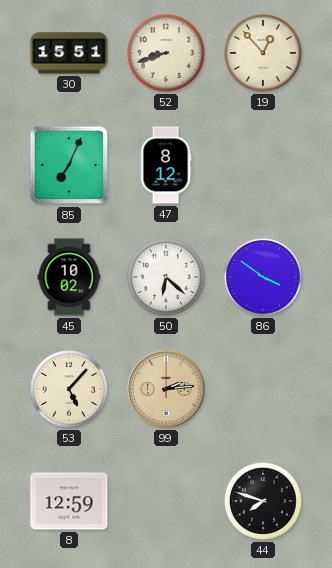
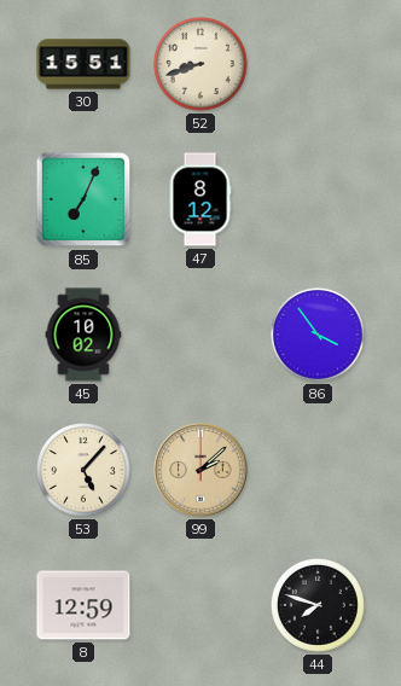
19: 12:53 -> none (264, 54)
50: 6:22 -> none (167, 278)
86: 3:51 -> 3:54 (319, 336)
99: 2:14 -> 2:08 (200, 470)
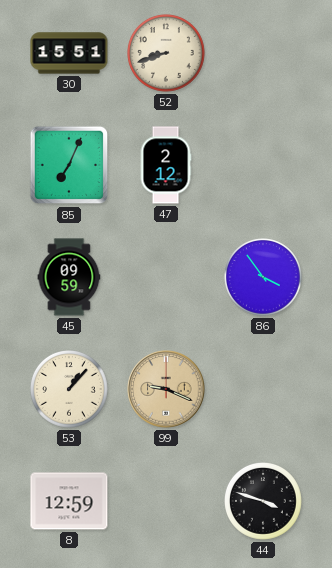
47: 8:12 -> 2:12 (166, 165)
45: 10:02 -> 09:59 (69, 277)
53: 5:07 -> 1:07 (70, 390)
99: 2:08 -> 9:19 (166, 389)
44: 7:48 -> 3:48 (264, 502)
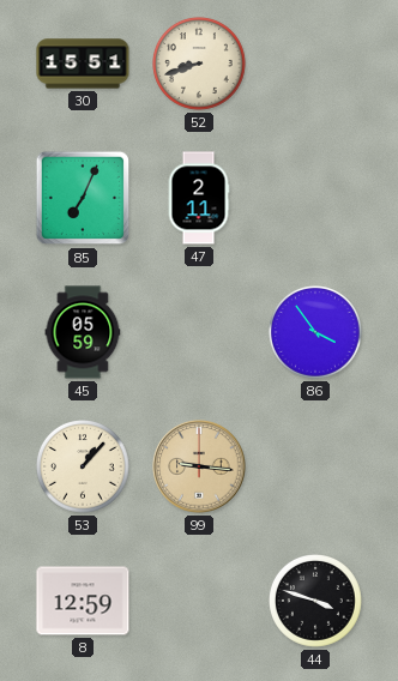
47: 2:12 -> 2:11 (199, 198)
45: 09:59 -> 05:59 (83, 332)
99: 9:19 -> 9:16 (199, 466)
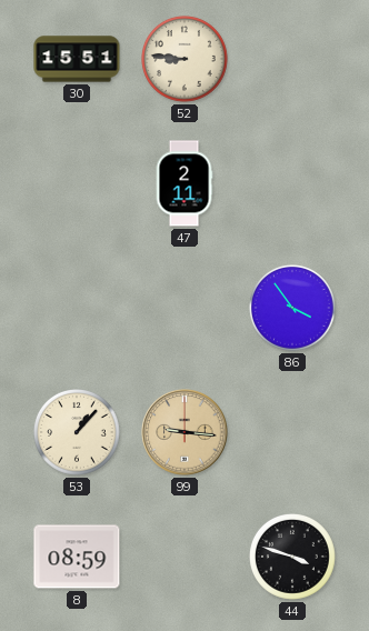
52: 8:42 -> 8:46 (186, 60)
85: 7:04 -> none (83, 198)
45: 05:59 -> none (83, 332)
8: 12:59 -> 08:59 (77, 557)
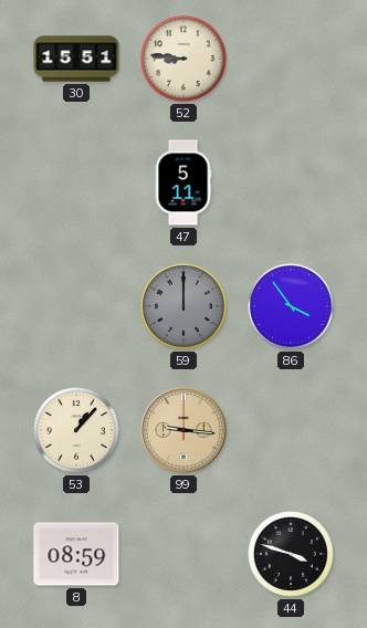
47: 2:11 -> 5:11 (183, 182)
59: none -> 12:00 (185, 307)
